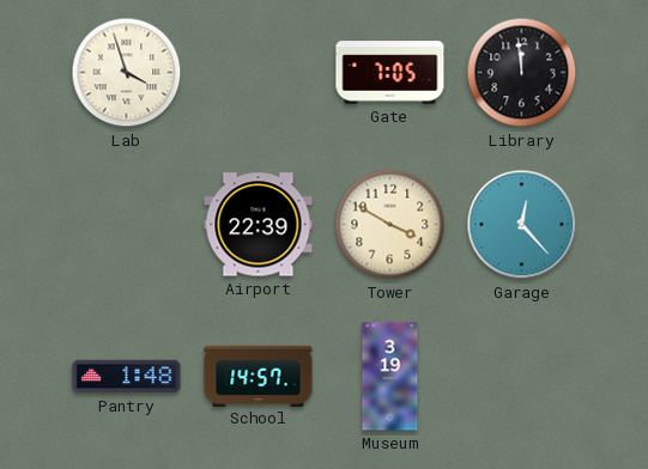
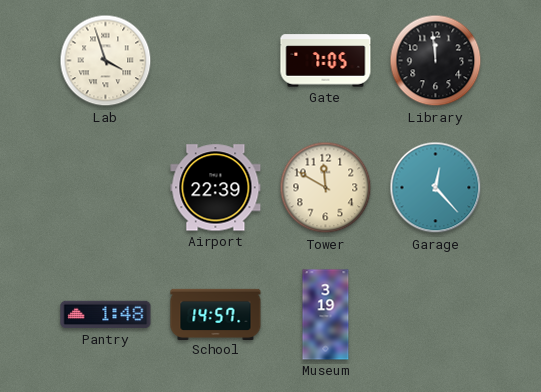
Tower: 3:50 -> 11:50 (326, 188)
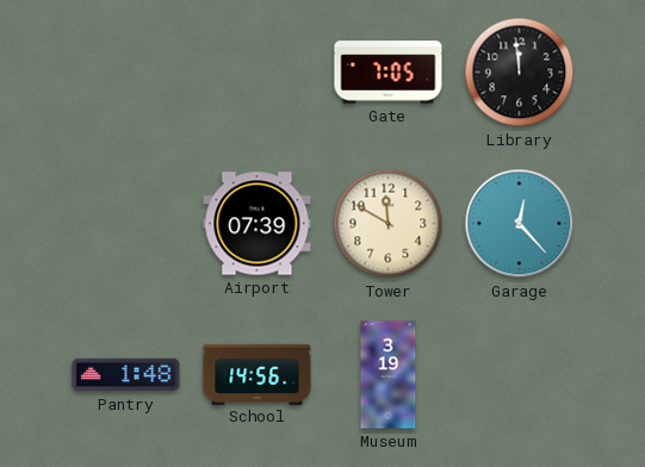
Lab: 3:57 -> none (106, 61)
Airport: 22:39 -> 07:39 (258, 224)
School: 14:57 -> 14:56 (258, 374)
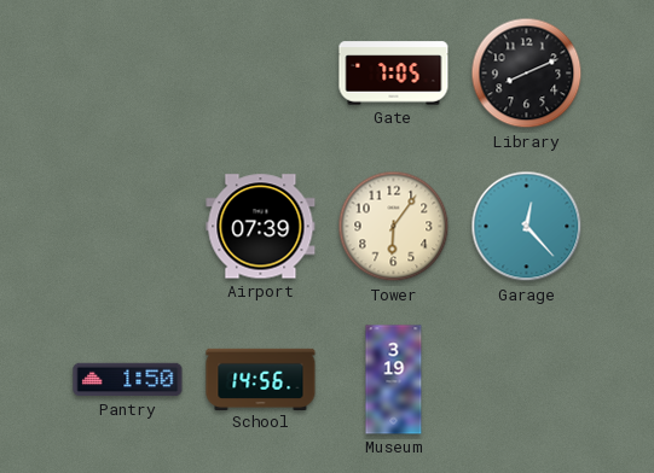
Library: 11:59 -> 8:11 (527, 74)
Tower: 11:50 -> 6:06 (394, 227)
Pantry: 1:48 -> 1:50 (128, 380)
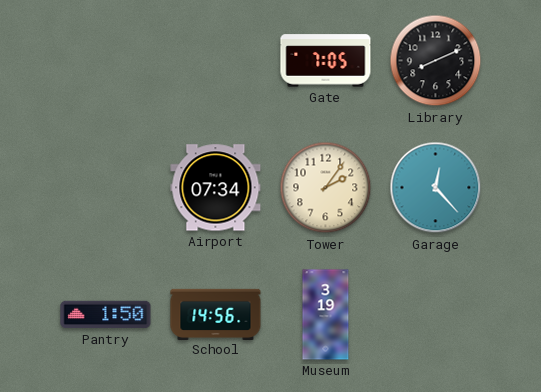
Airport: 07:39 -> 07:34 (216, 188)
Tower: 6:06 -> 2:06 (326, 188)
